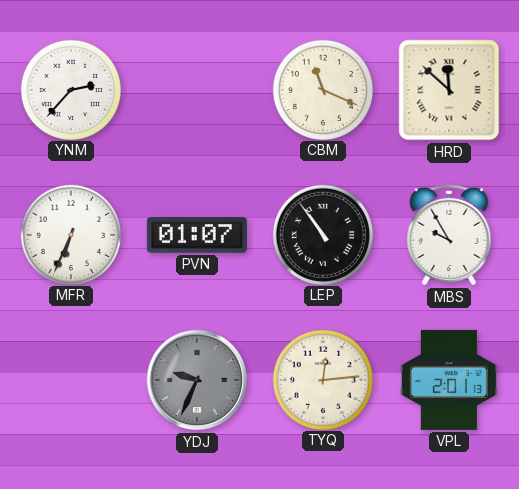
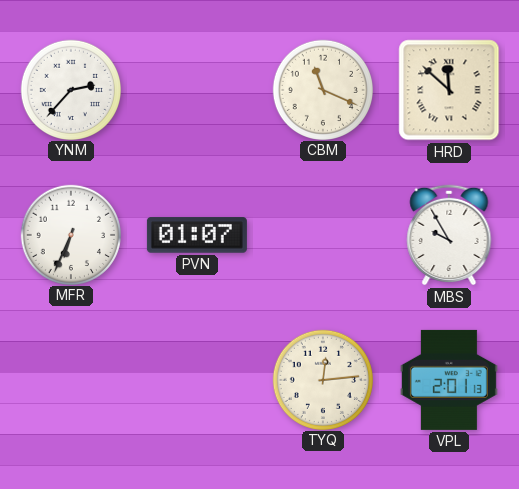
LEP: 10:54 -> none (322, 234)
YDJ: 9:34 -> none (197, 380)
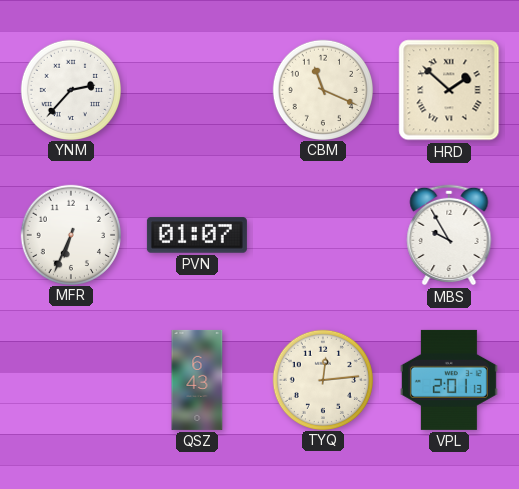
HRD: 11:52 -> 1:52 (449, 90)
QSZ: none -> 6:43 (197, 380)
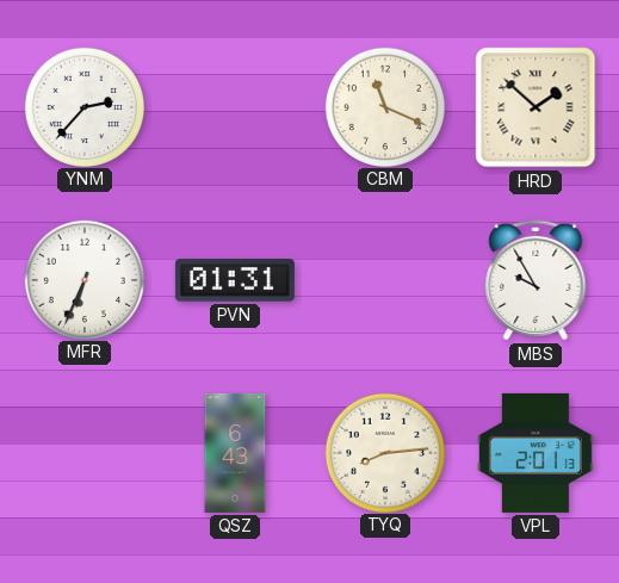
PVN: 01:07 -> 01:31 (235, 280)
TYQ: 12:14 -> 8:14 (384, 452)
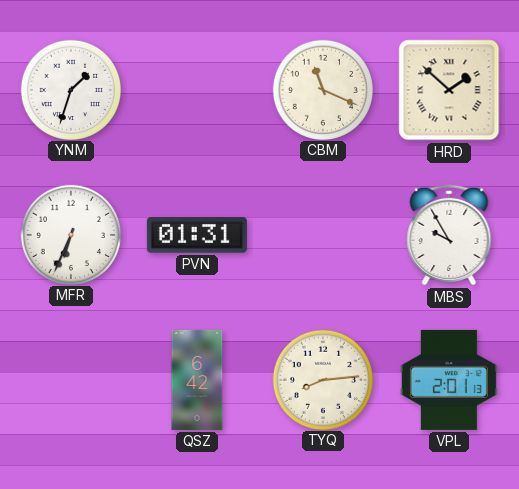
YNM: 2:37 -> 1:33 (70, 89)
QSZ: 6:43 -> 6:42 (197, 380)
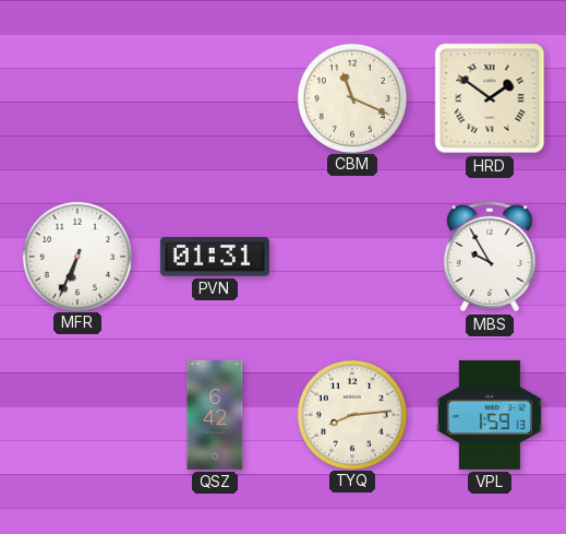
YNM: 1:33 -> none (70, 89)
HRD: 1:52 -> 1:51 (490, 98)
VPL: 2:01 -> 1:59 (490, 415)
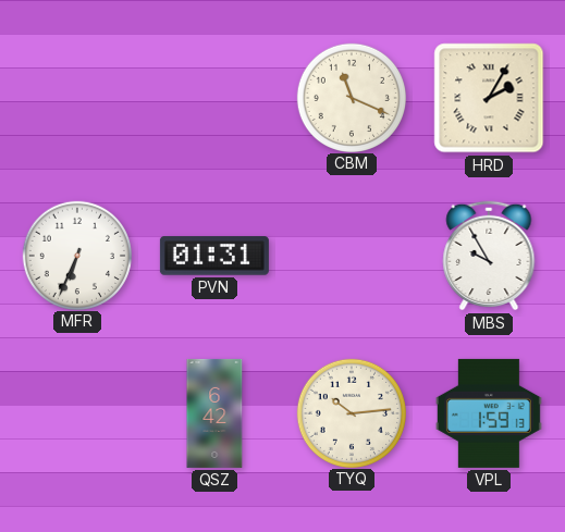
HRD: 1:51 -> 2:05 (489, 98)
TYQ: 8:14 -> 10:14 (351, 412)
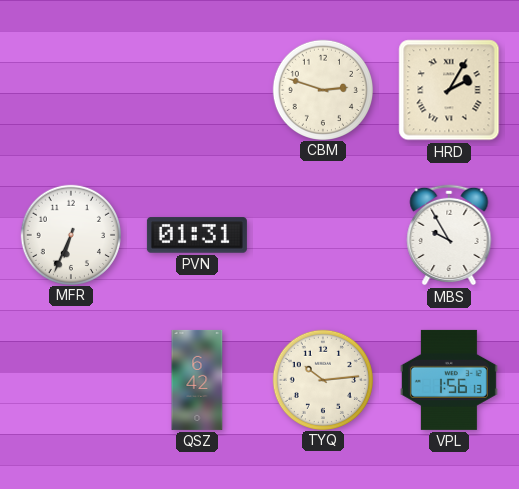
CBM: 11:19 -> 2:48 (322, 89)
VPL: 1:59 -> 1:56 (449, 380)
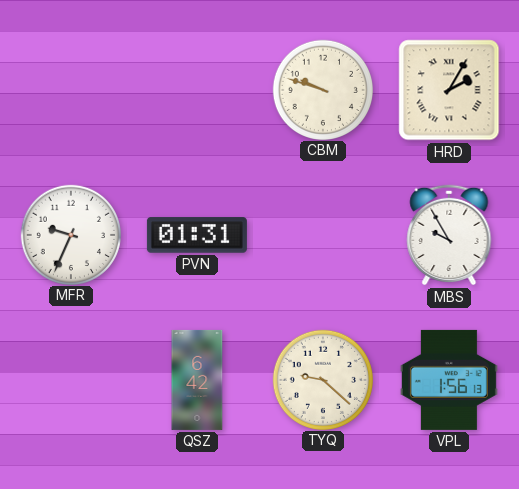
CBM: 2:48 -> 9:48 (322, 89)
MFR: 6:34 -> 9:34 (70, 234)
TYQ: 10:14 -> 9:22 (322, 379)
